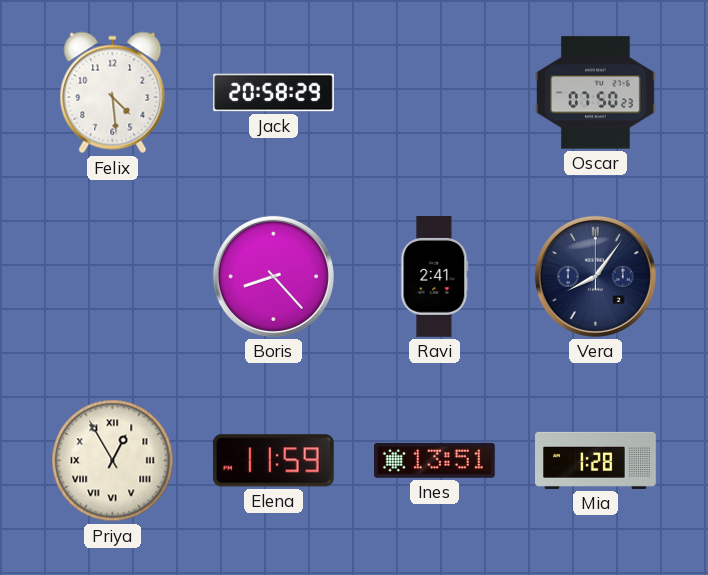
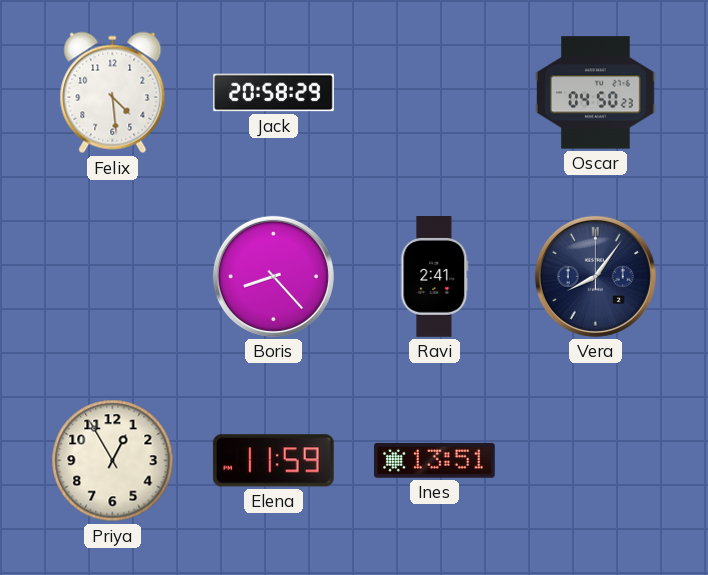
Oscar: 07:50 -> 04:50 (596, 93)
Priya numerals: Roman -> Arabic (113, 461)
Mia: 1:28 -> none (596, 460)
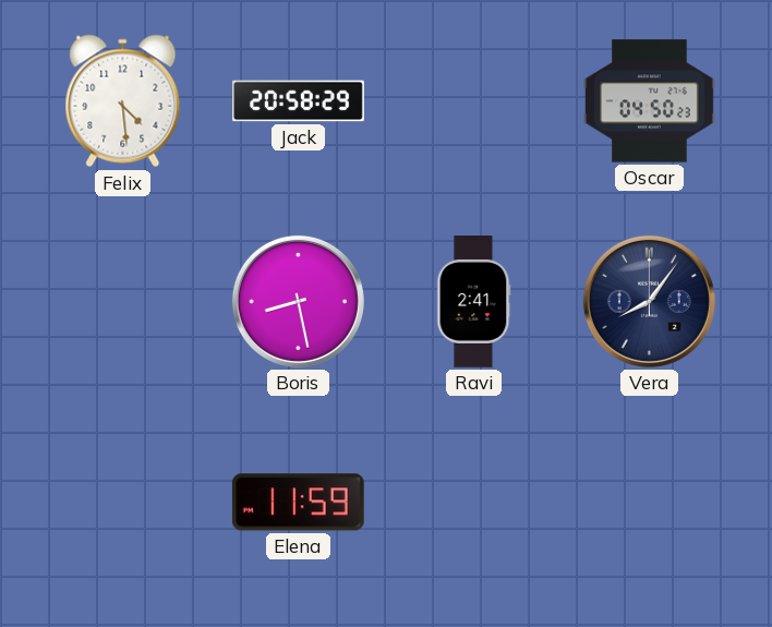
Boris: 8:23 -> 8:28 (298, 301)
Priya: 12:55 -> none (113, 461)
Ines: 13:51 -> none (435, 461)
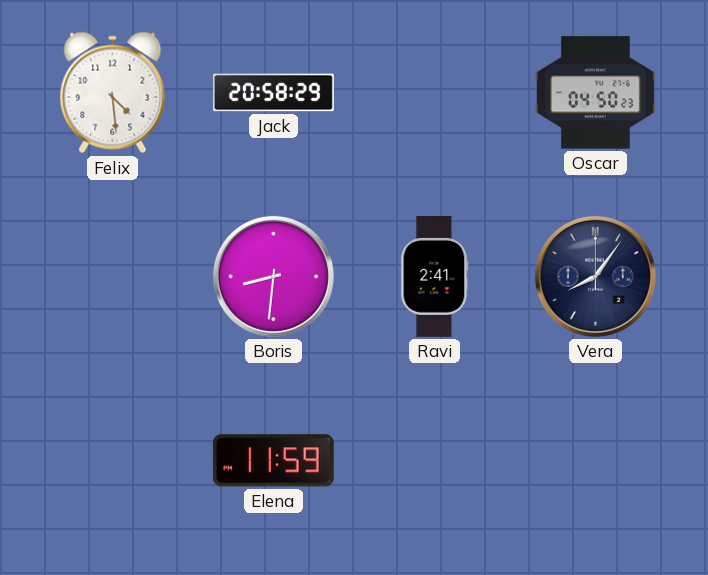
Boris: 8:28 -> 8:31 (273, 276)
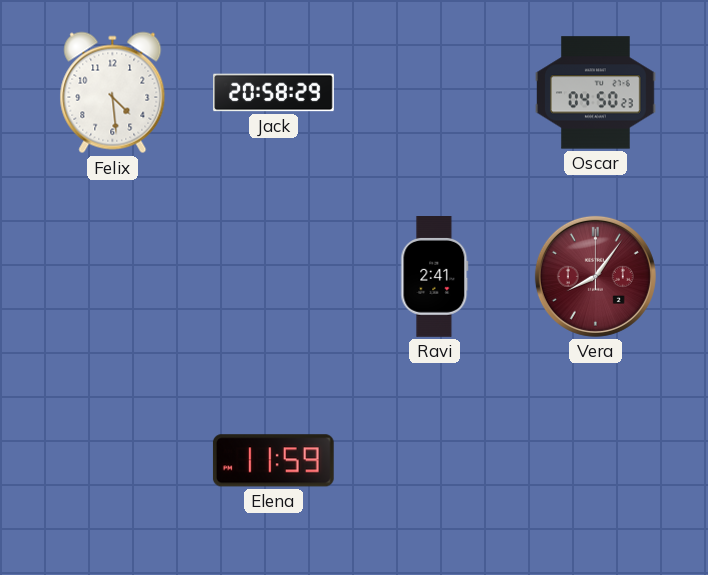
Boris: 8:31 -> none (273, 276)
Vera dial: navy -> burgundy (595, 276)
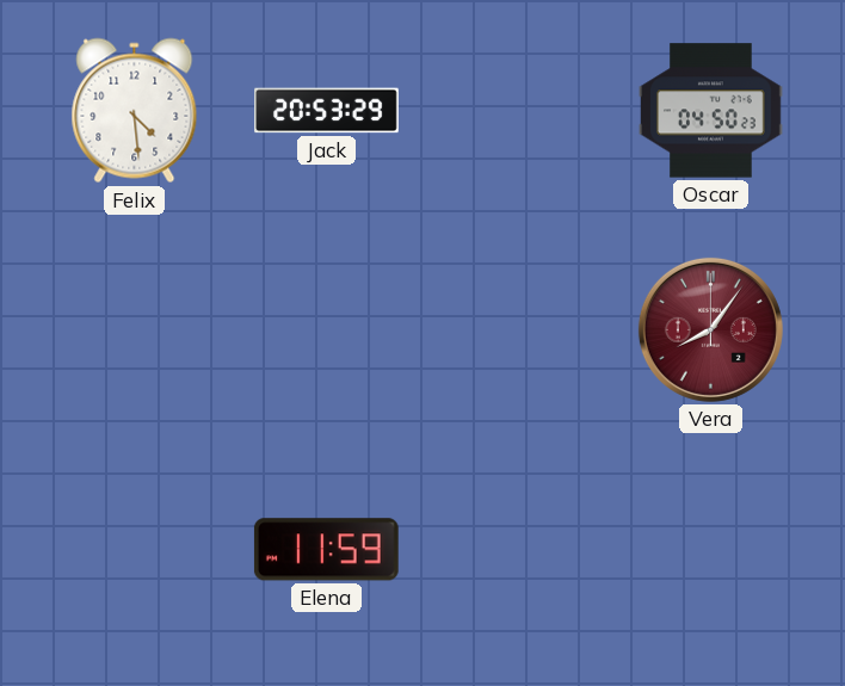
Jack: 20:58 -> 20:53 (327, 111)
Ravi: 2:41 -> none (435, 277)
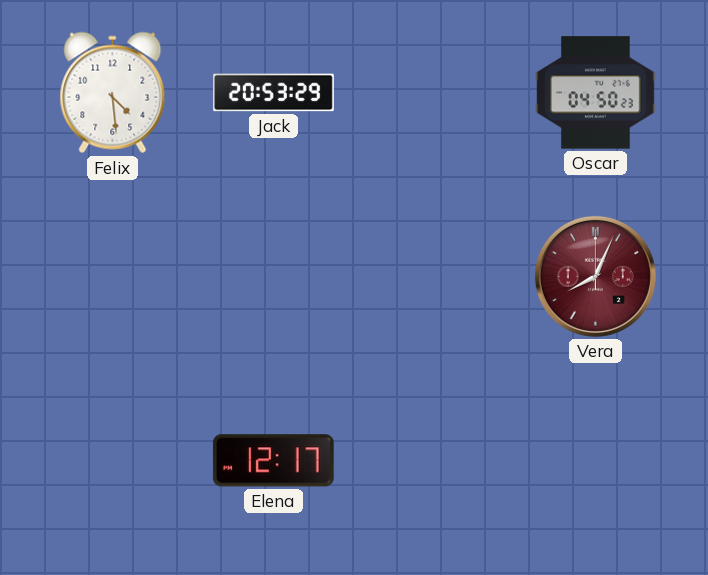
Vera: 8:06 -> 8:04 (595, 276)
Elena: 11:59 -> 12:17 (273, 461)
